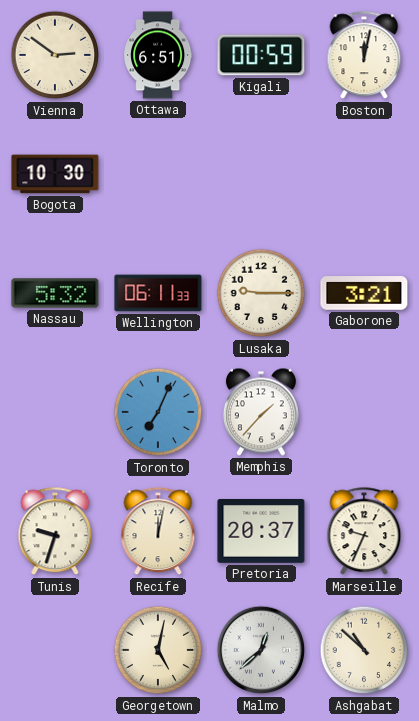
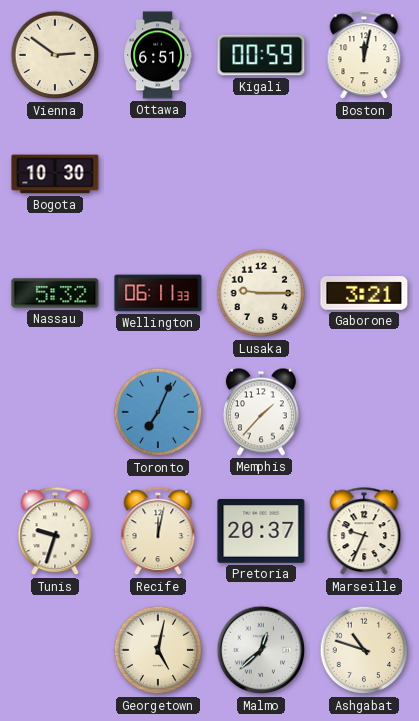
Ashgabat: 10:52 -> 10:48 (364, 650)
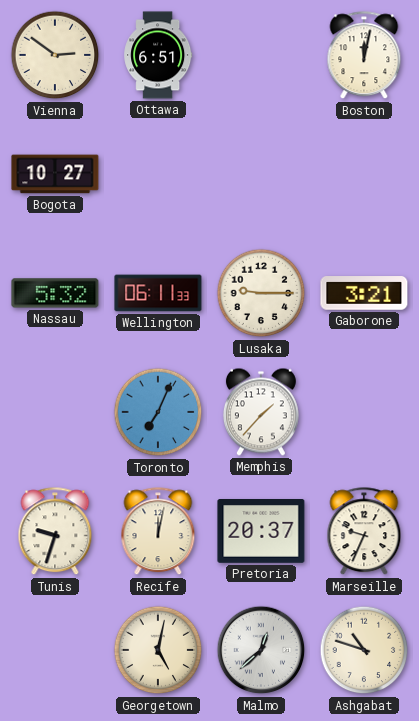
Kigali: 00:59 -> none (261, 55)
Bogota: 10:30 -> 10:27 (55, 174)
